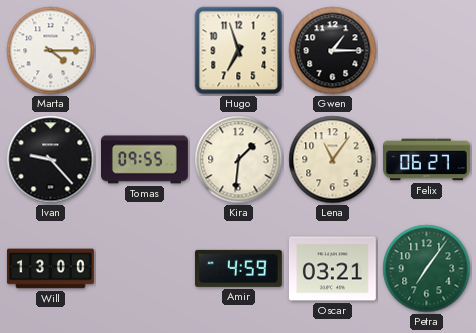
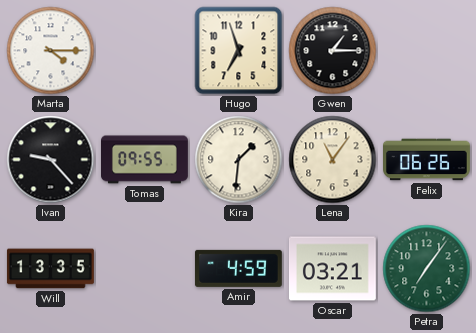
Felix: 06:27 -> 06:26 (427, 160)
Will: 13:00 -> 13:35 (50, 269)
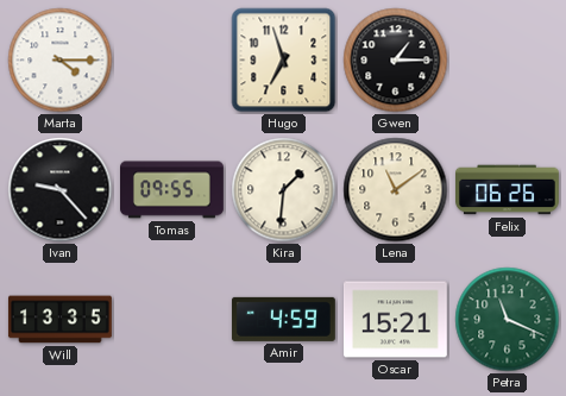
Lena: 11:06 -> 11:09 (396, 190)
Oscar: 03:21 -> 15:21 (395, 320)
Petra: 7:06 -> 11:19 (508, 320)
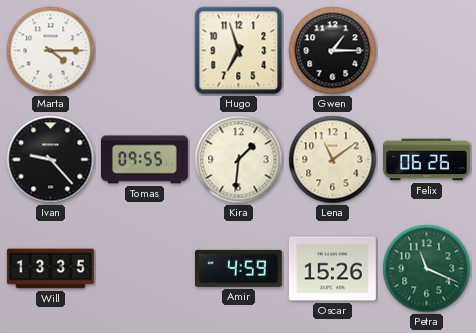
Oscar: 15:21 -> 15:26 (332, 269)
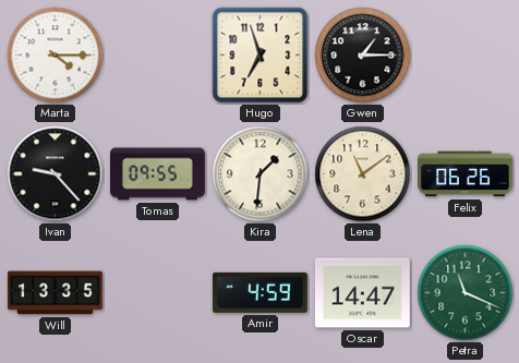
Oscar: 15:26 -> 14:47 (362, 293)
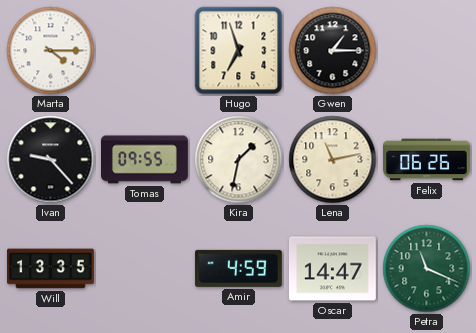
Kira: 1:31 -> 1:32 (239, 160)
Lena: 11:09 -> 11:13 (333, 160)
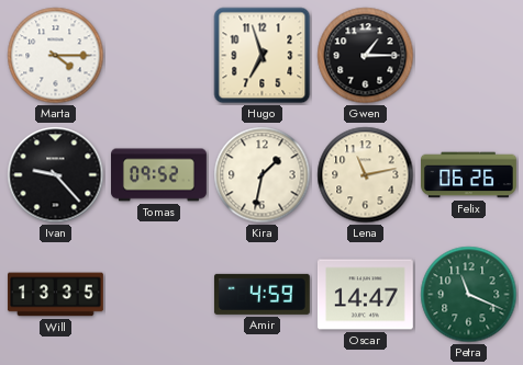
Tomas: 09:55 -> 09:52 (159, 175)
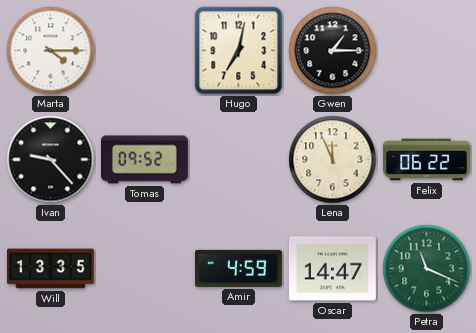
Hugo: 6:57 -> 7:02 (239, 51)
Kira: 1:32 -> none (263, 175)
Lena: 11:13 -> 11:56 (333, 160)
Felix: 06:26 -> 06:22 (427, 160)
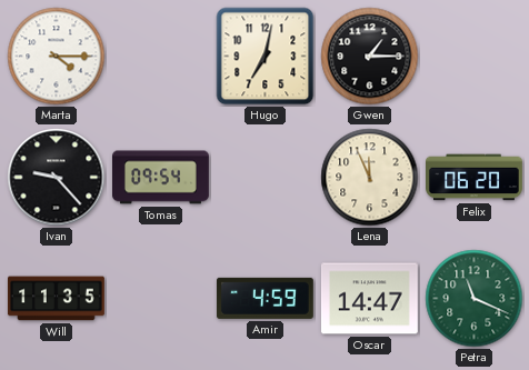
Tomas: 09:52 -> 09:54 (161, 178)
Felix: 06:22 -> 06:20 (475, 178)
Will: 13:35 -> 11:35 (56, 299)
